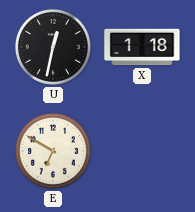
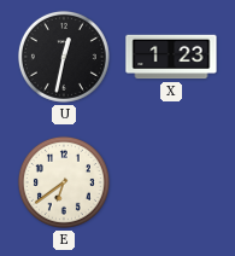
X: 1:18 -> 1:23 (171, 57)
E: 6:50 -> 6:39 (64, 182)
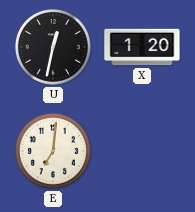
X: 1:23 -> 1:20 (142, 47)
E: 6:39 -> 7:01 (53, 151)
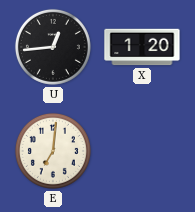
U: 12:32 -> 12:44 (53, 47)
